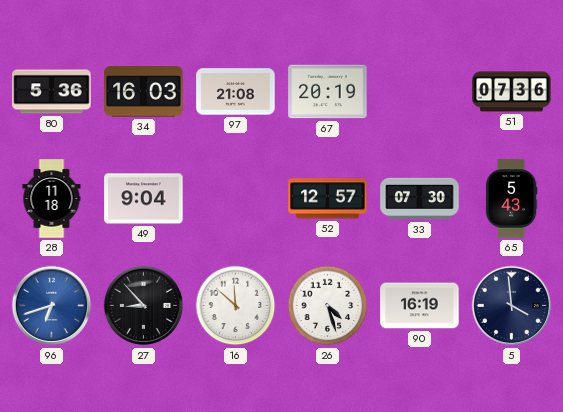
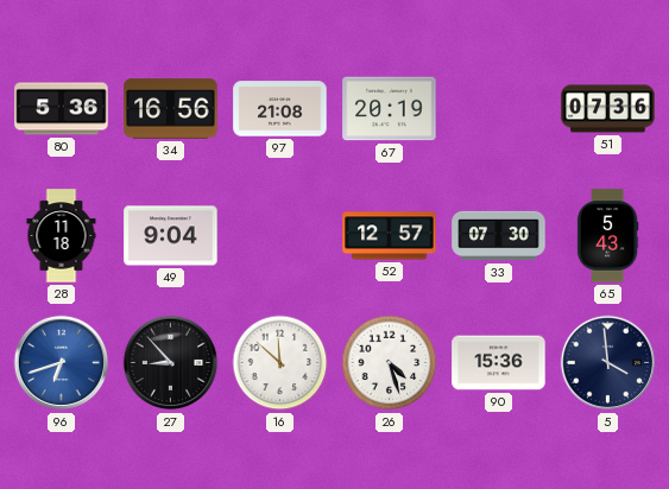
34: 16:03 -> 16:56 (171, 109)
90: 16:19 -> 15:36 (499, 363)
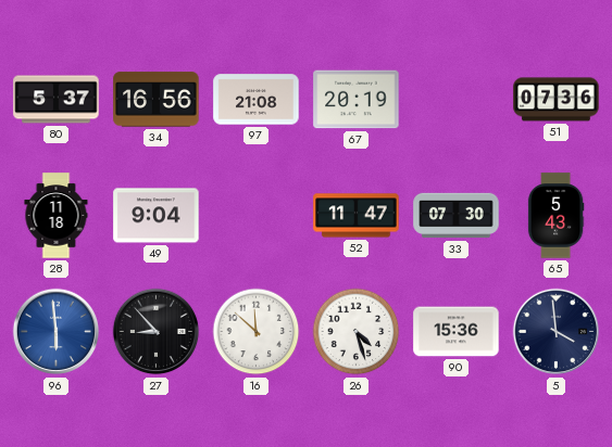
80: 5:36 -> 5:37 (57, 100)
52: 12:57 -> 11:47 (357, 216)
96: 6:42 -> 5:59 (57, 332)
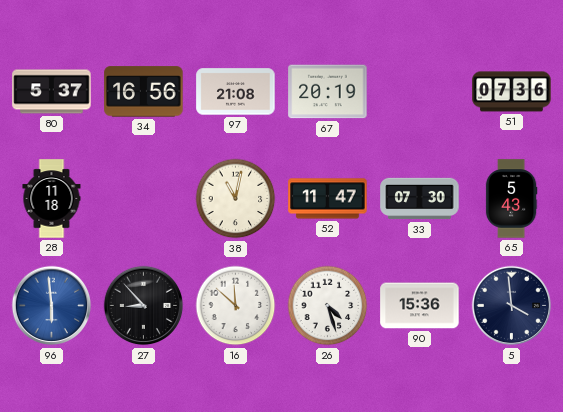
49: 9:04 -> none (157, 216)
38: none -> 11:02 (236, 199)
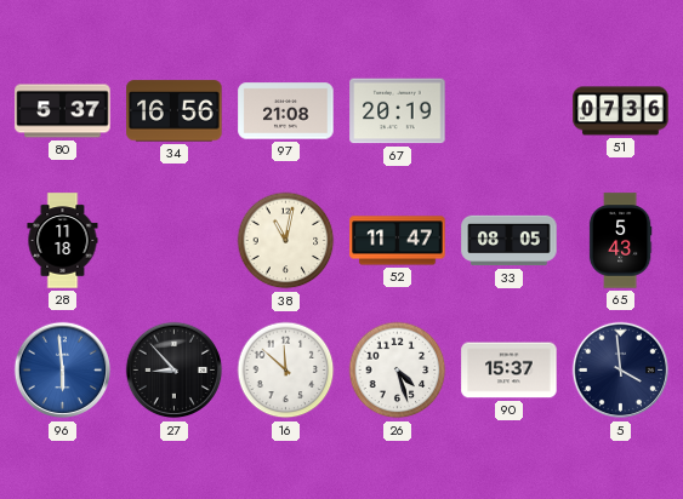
33: 07:30 -> 08:05 (510, 241)
90: 15:36 -> 15:37 (510, 371)
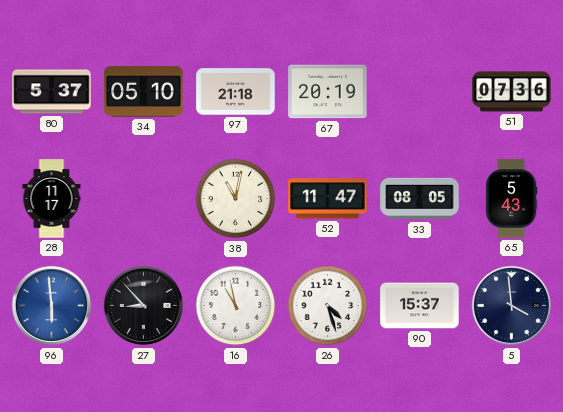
34: 16:56 -> 05:10 (144, 92)
97: 21:08 -> 21:18 (236, 92)
28: 11:18 -> 11:17 (52, 199)
16: 11:52 -> 10:58 (236, 306)
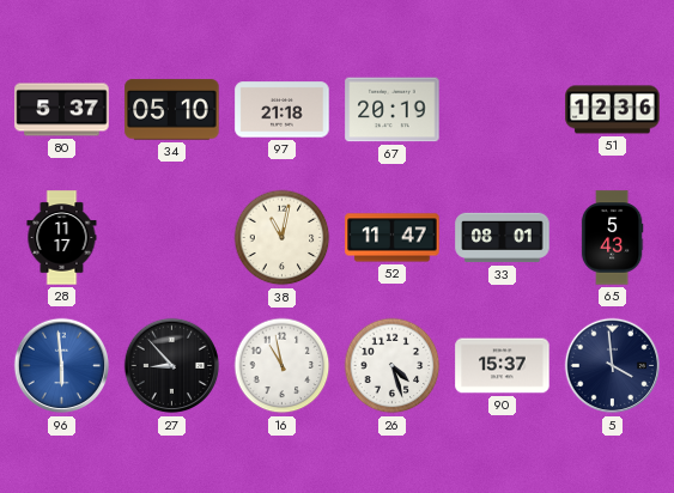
51: 07:36 -> 12:36 (613, 110)
33: 08:05 -> 08:01 (503, 238)
